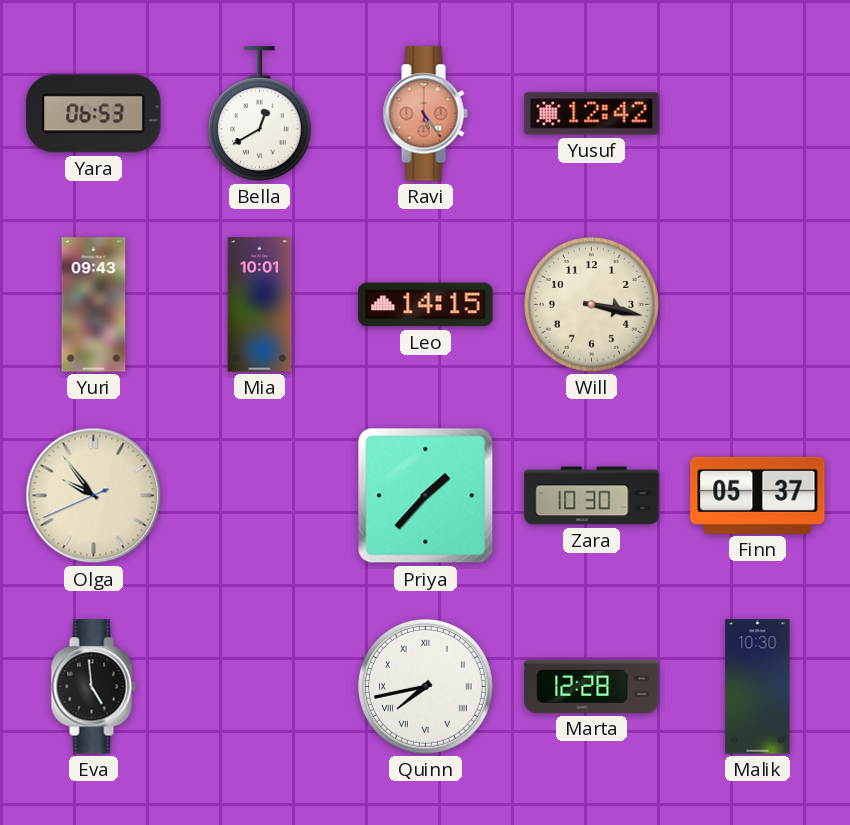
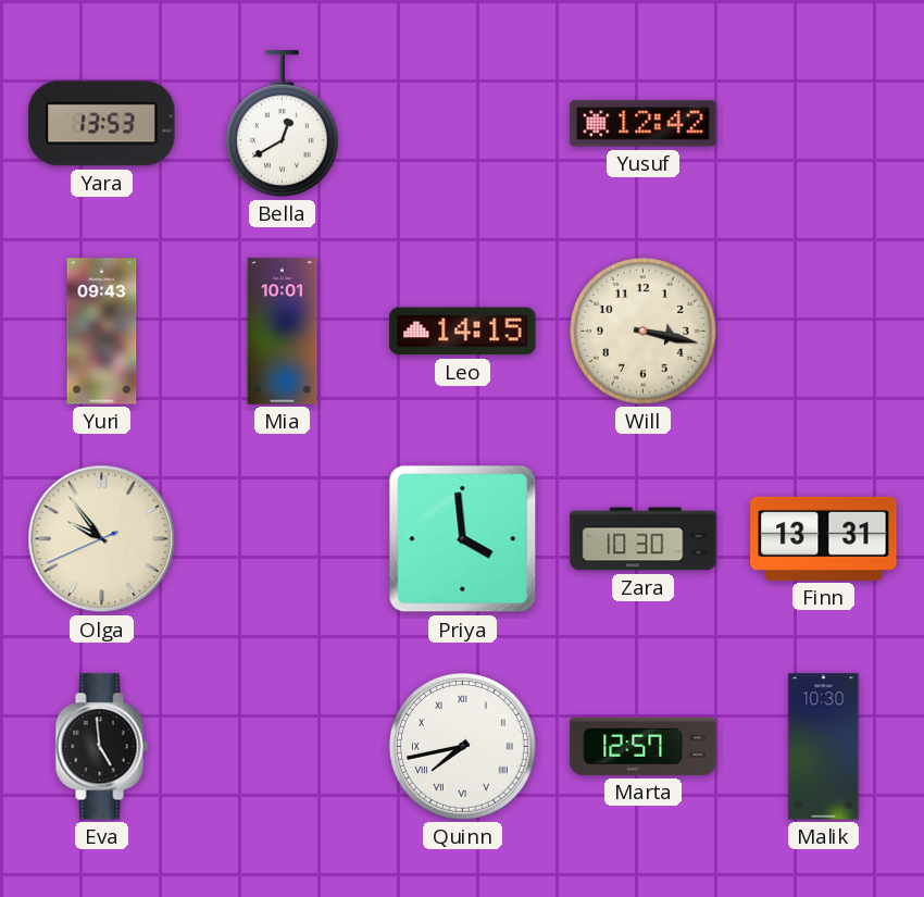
Yara: 06:53 -> 13:53 (102, 124)
Ravi: 5:24 -> none (425, 114)
Priya: 1:37 -> 3:59 (463, 539)
Finn: 05:37 -> 13:31 (824, 538)
Marta: 12:28 -> 12:57 (644, 746)
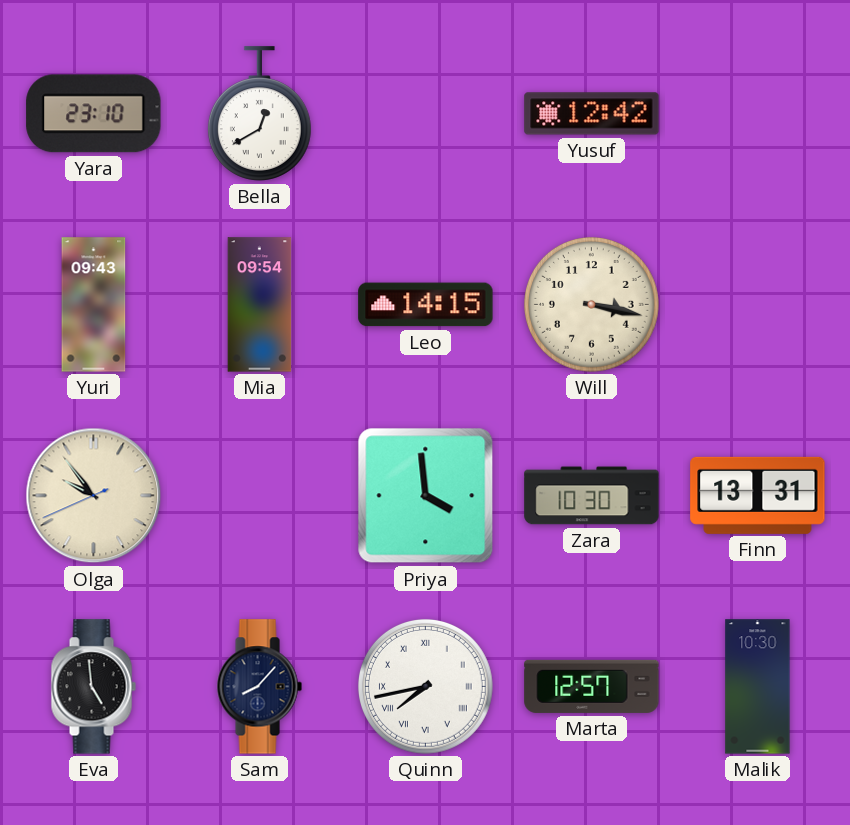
Yara: 13:53 -> 23:10 (94, 114)
Mia: 10:01 -> 09:54 (260, 305)
Sam: none -> 8:07 (259, 687)
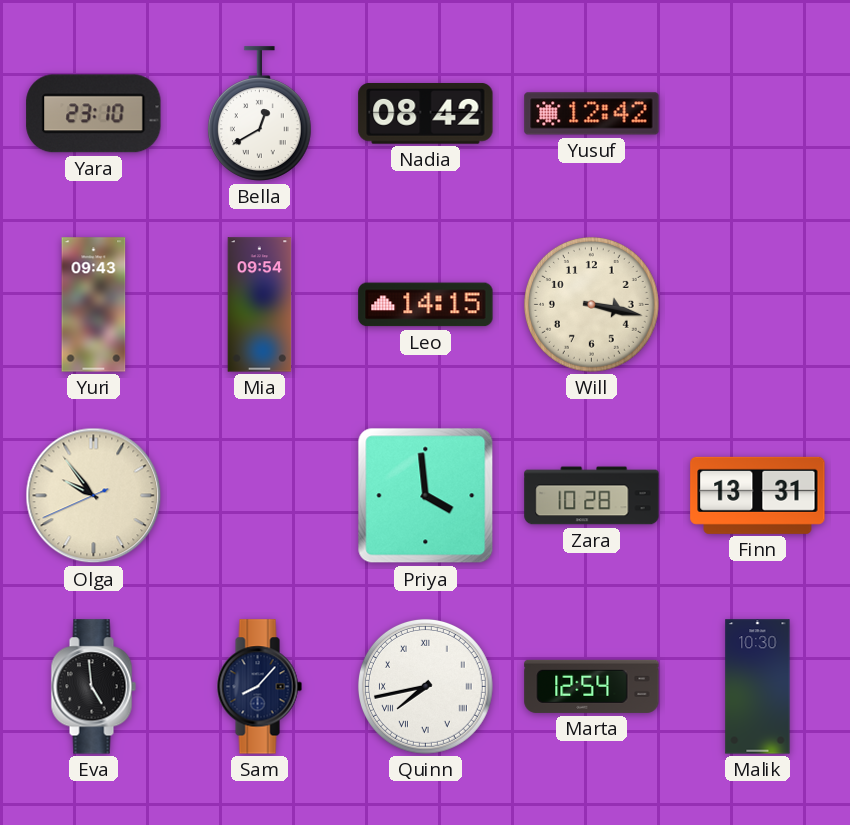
Nadia: none -> 08:42 (426, 114)
Zara: 10:30 -> 10:28 (592, 496)
Marta: 12:57 -> 12:54 (592, 686)
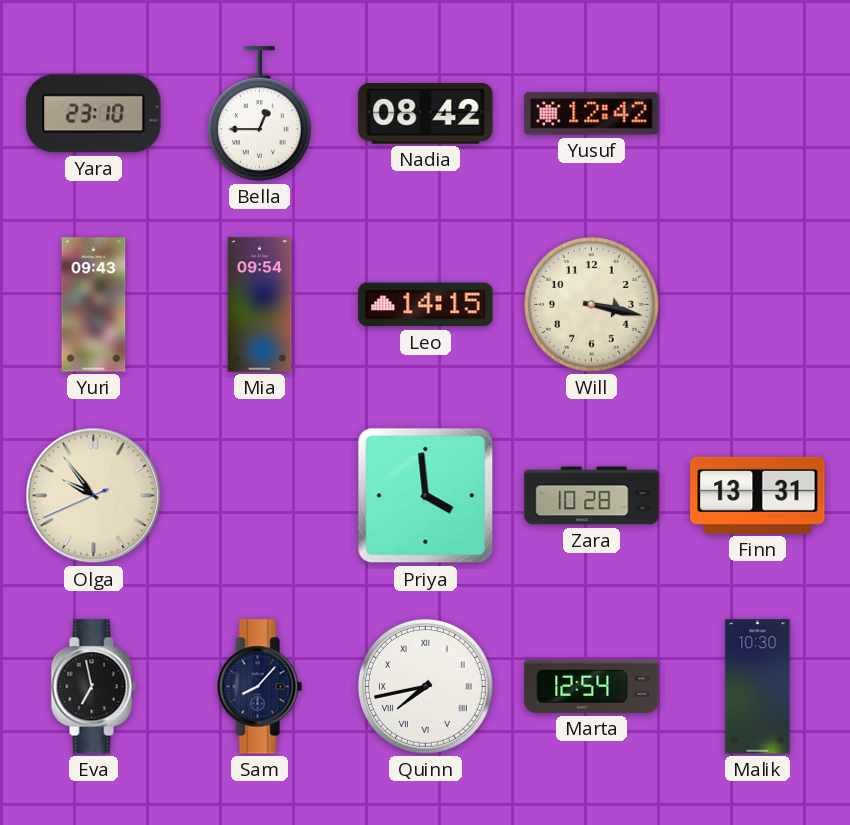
Bella: 12:40 -> 12:45 (259, 114)
Eva: 4:59 -> 6:58 (93, 687)
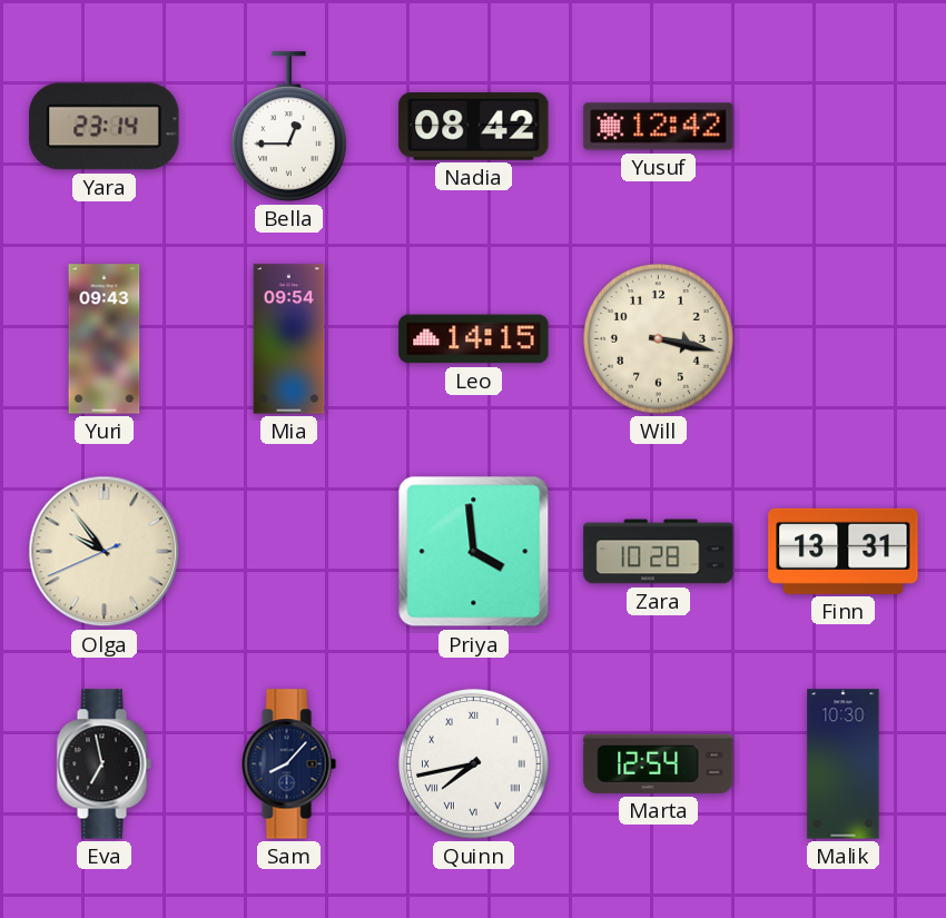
Yara: 23:10 -> 23:14 (105, 127)
